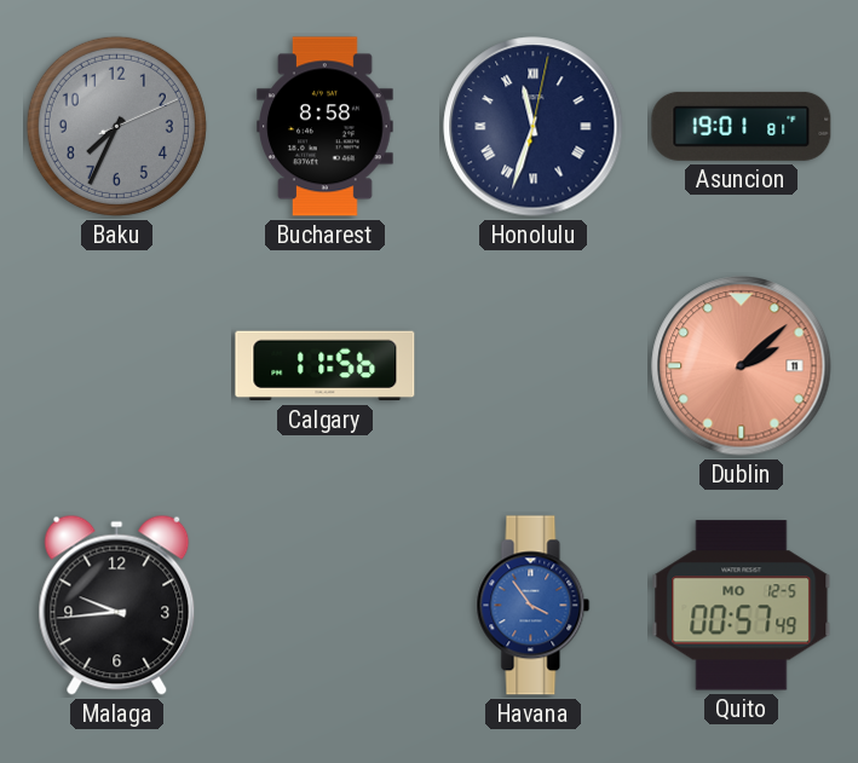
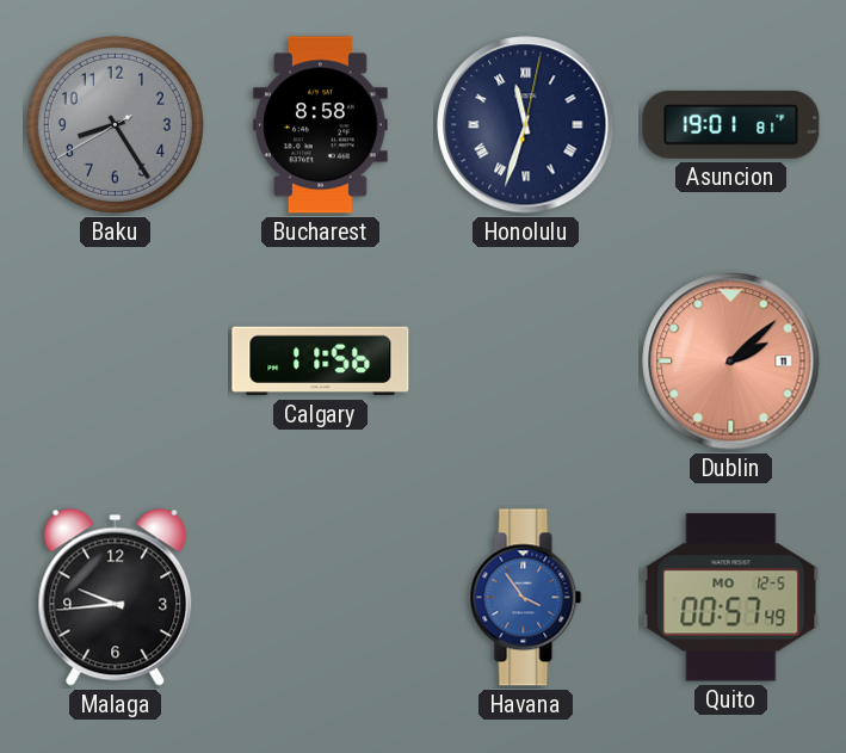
Baku: 7:34 -> 8:24 (115, 124)
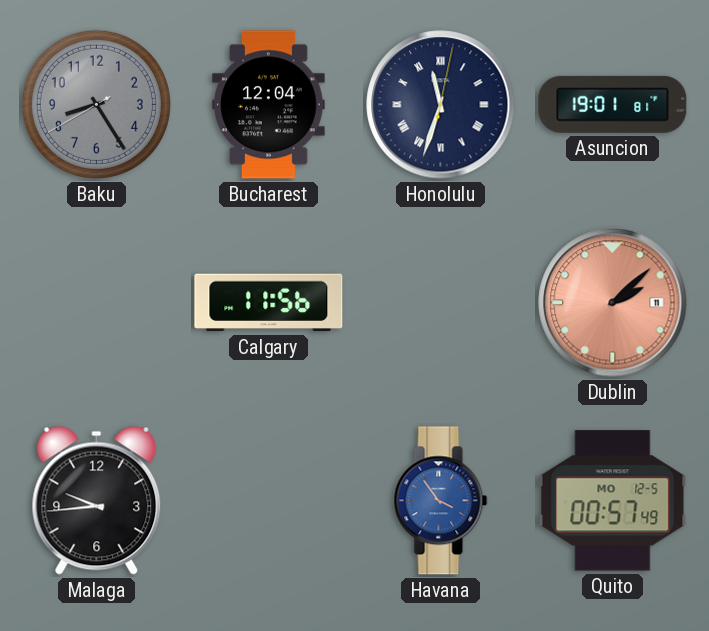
Bucharest: 8:58 -> 12:04 (269, 105)
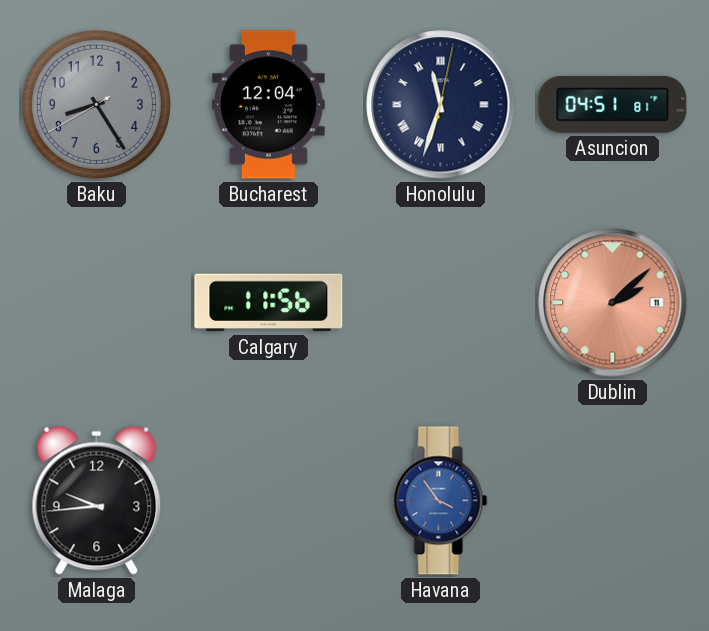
Asuncion: 19:01 -> 04:51 (613, 104)
Quito: 00:57 -> none (613, 501)
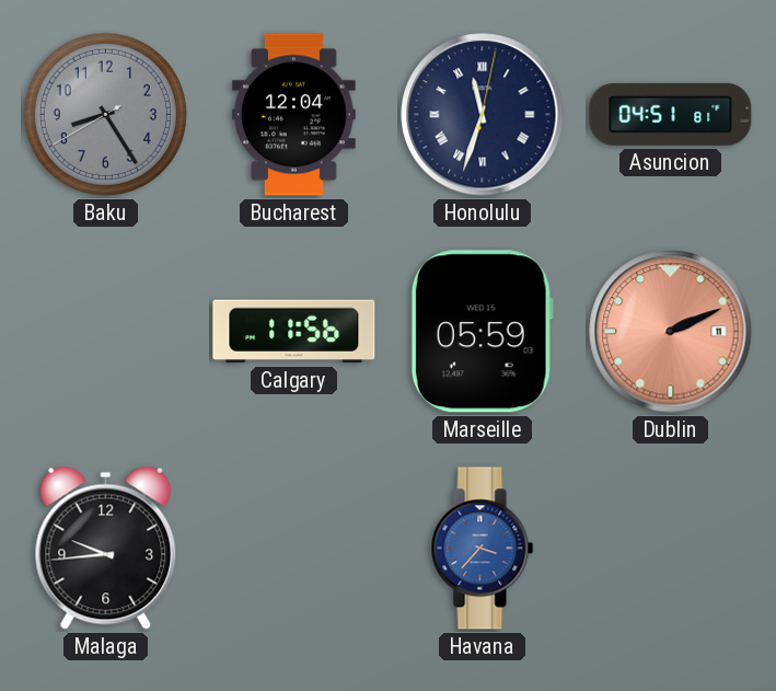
Marseille: none -> 05:59 (482, 332)
Dublin: 2:08 -> 2:11 (671, 332)
Havana: 3:54 -> 3:37 (483, 549)
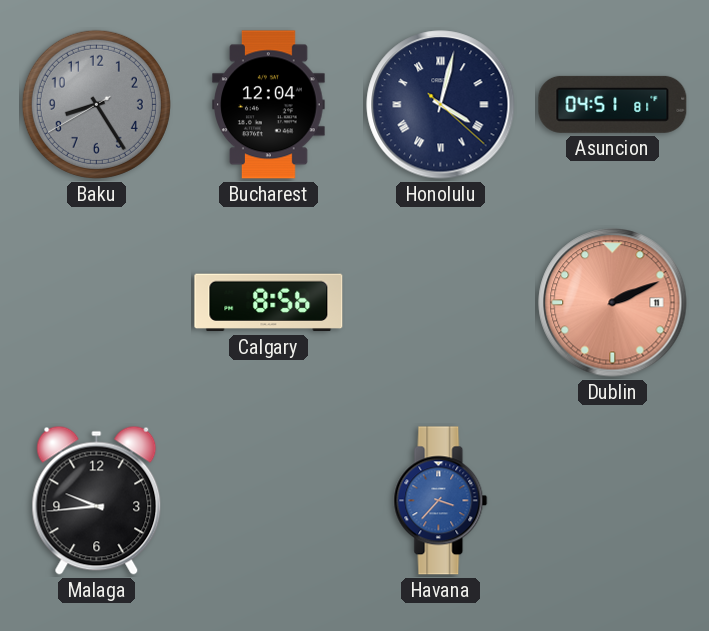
Honolulu: 11:33 -> 4:02 (441, 105)
Calgary: 11:56 -> 8:56 (269, 303)
Marseille: 05:59 -> none (482, 332)
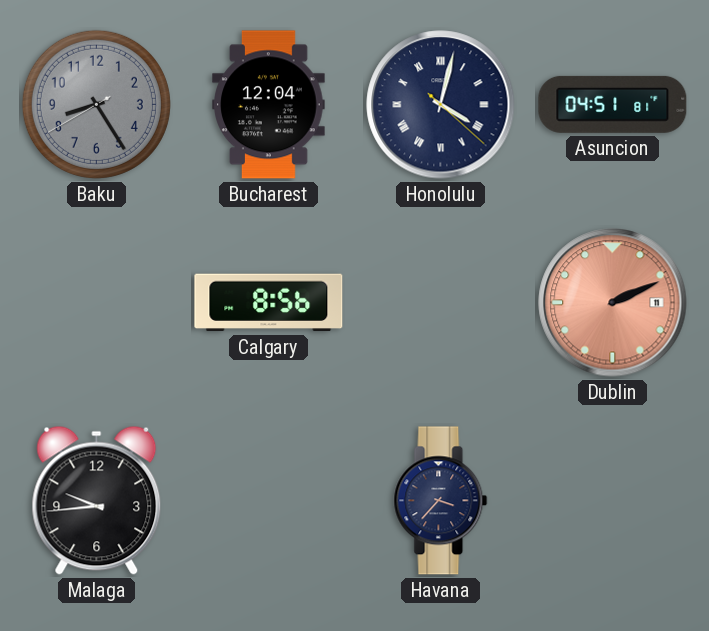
Havana dial: blue -> navy (441, 501)
